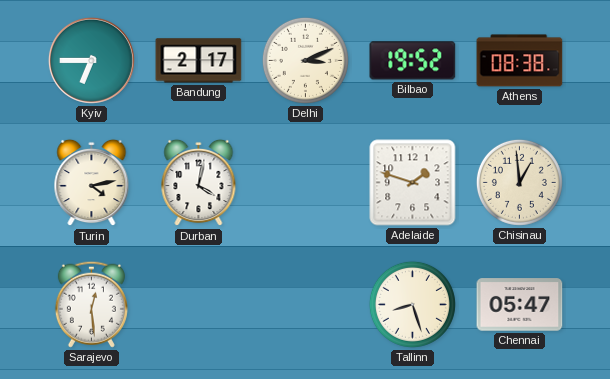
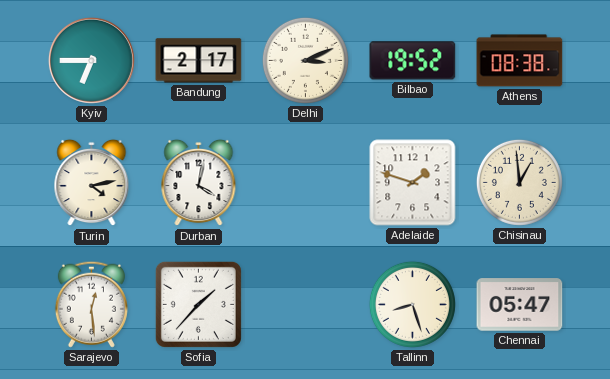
Sofia: none -> 1:37 (198, 304)
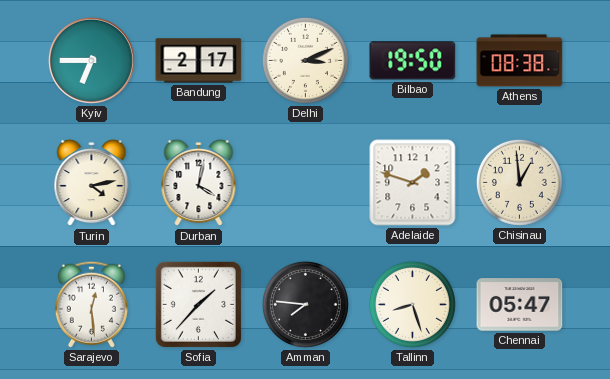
Bilbao: 19:52 -> 19:50 (413, 61)
Amman: none -> 7:46 (305, 304)
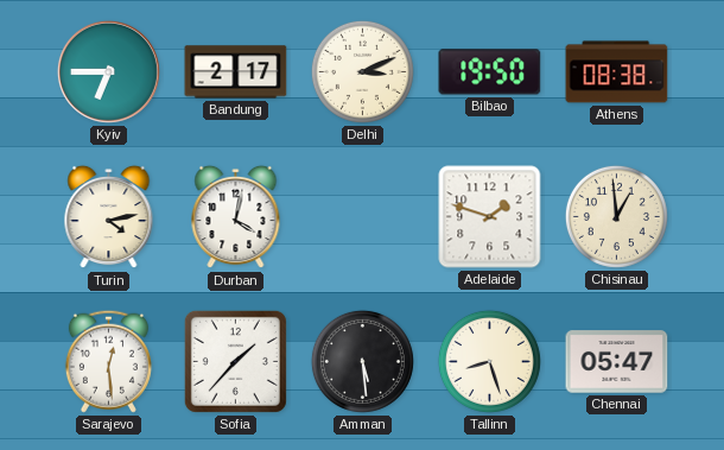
Amman: 7:46 -> 5:29 (362, 361)
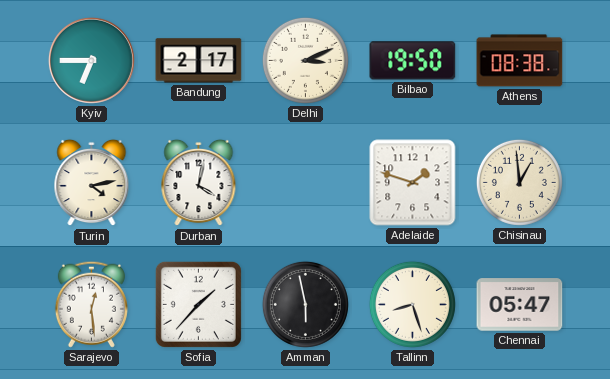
Amman: 5:29 -> 5:58 (305, 304)
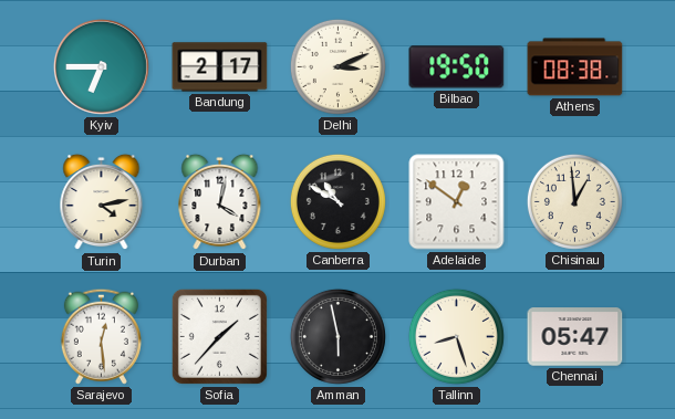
Canberra: none -> 10:50 (337, 201)
Adelaide: 1:48 -> 12:51 (457, 202)
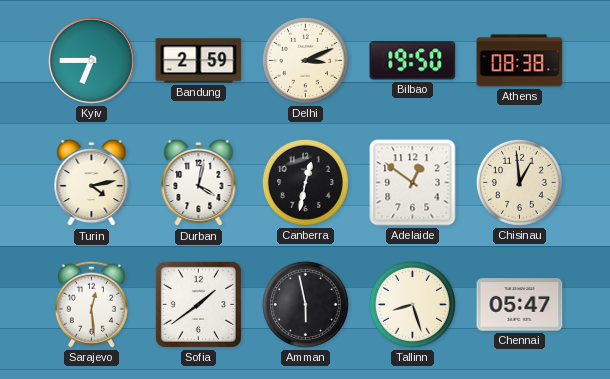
Bandung: 2:17 -> 2:59 (199, 61)
Canberra: 10:50 -> 12:32 (305, 182)
Sofia: 1:37 -> 1:39 (198, 304)
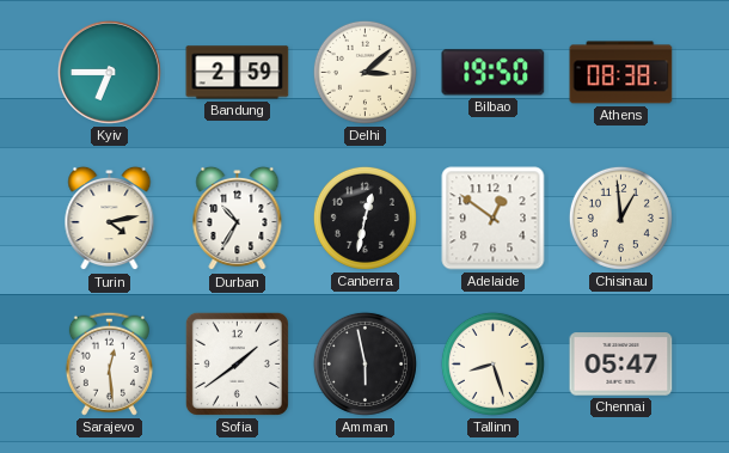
Delhi: 3:11 -> 3:08 (364, 72)
Durban: 4:02 -> 10:35 (238, 219)
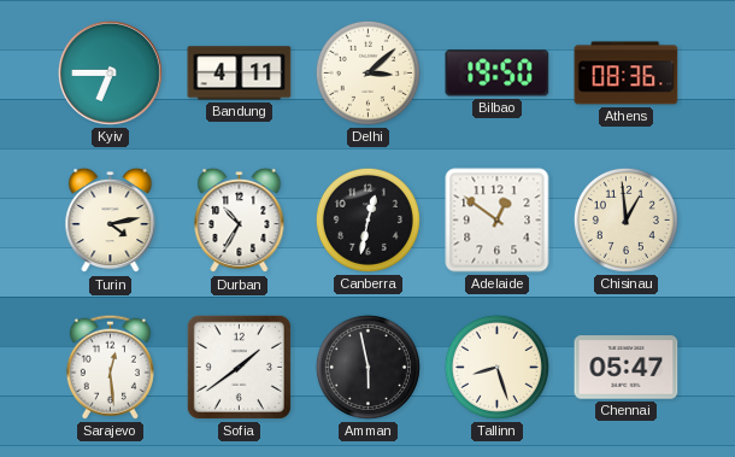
Bandung: 2:59 -> 4:11 (240, 74)
Athens: 08:38 -> 08:36 (627, 74)
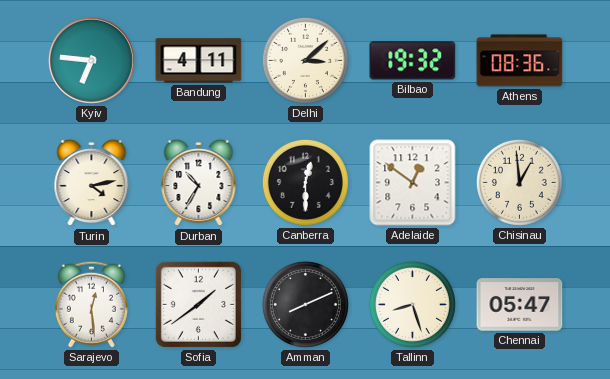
Kyiv: 6:45 -> 6:46 (91, 60)
Bilbao: 19:50 -> 19:32 (413, 61)
Canberra: 12:32 -> 12:30 (305, 182)
Amman: 5:58 -> 8:11 (305, 304)
